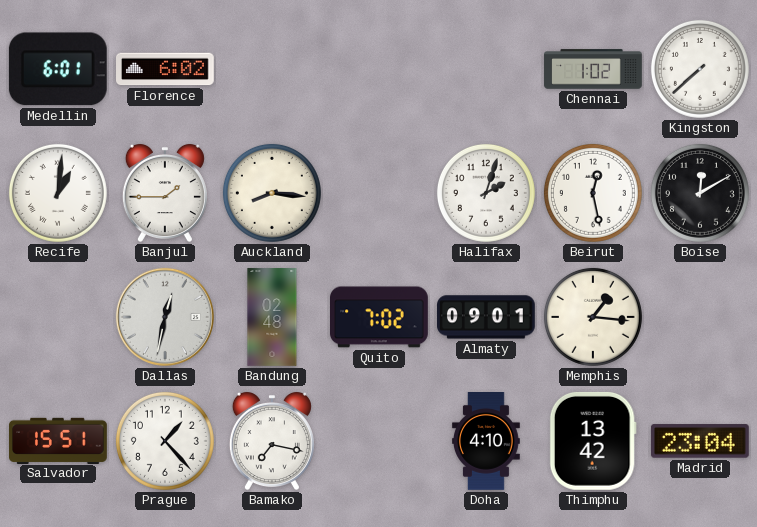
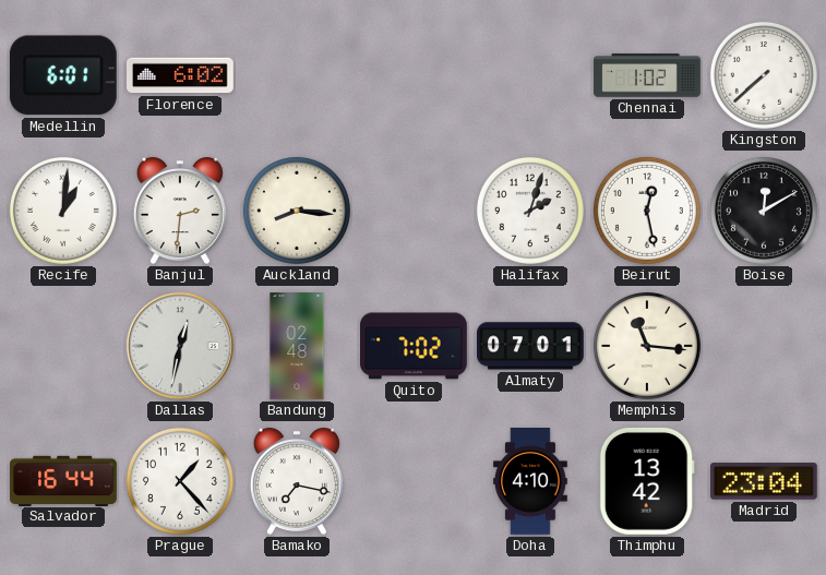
Banjul: 1:45 -> 2:31 (180, 211)
Almaty: 09:01 -> 07:01 (531, 346)
Memphis: 1:16 -> 11:16 (647, 346)
Salvador: 15:51 -> 16:44 (64, 480)
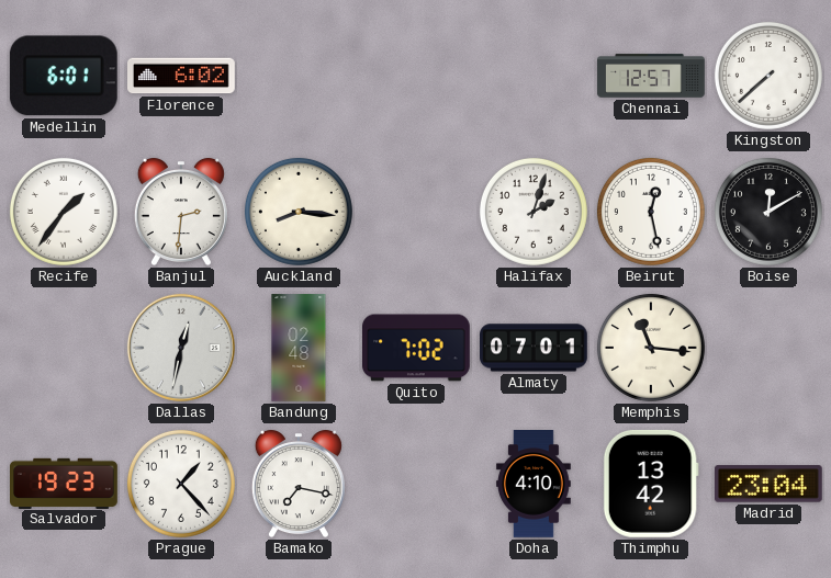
Chennai: 1:02 -> 12:57 (651, 76)
Recife: 1:01 -> 1:36 (64, 212)
Salvador: 16:44 -> 19:23 (65, 483)
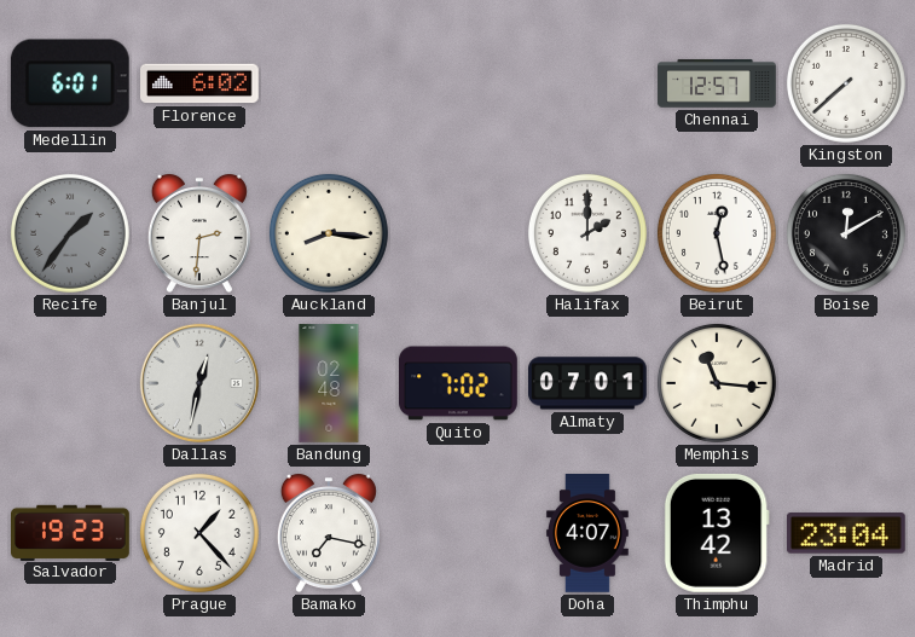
Recife dial: white -> grey (70, 233)
Halifax: 2:03 -> 2:00 (587, 233)
Doha: 4:10 -> 4:07 (587, 534)
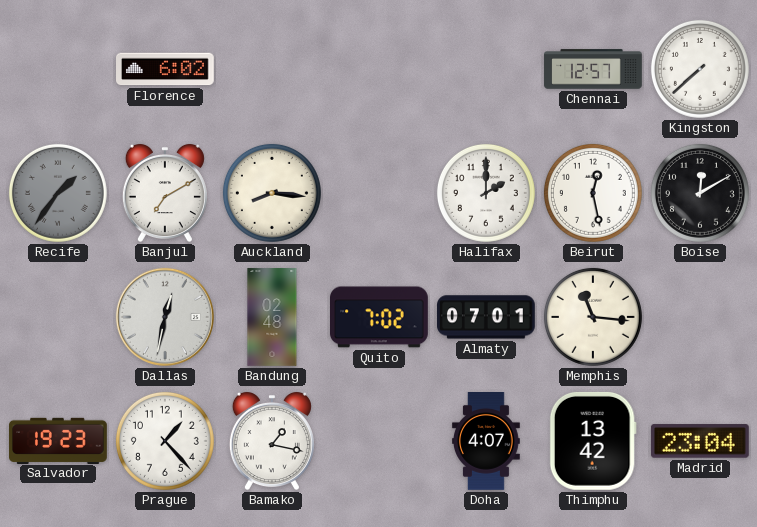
Medellin: 6:01 -> none (70, 83)
Banjul: 2:31 -> 7:10 (165, 193)
Bamako: 7:17 -> 1:17 (272, 441)
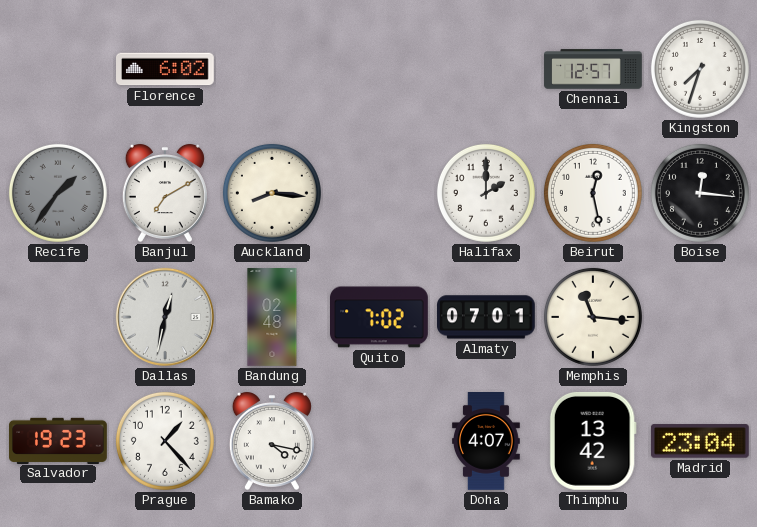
Kingston: 7:38 -> 7:33 (700, 69)
Boise: 12:10 -> 12:16 (700, 193)
Bamako: 1:17 -> 4:17 (272, 441)
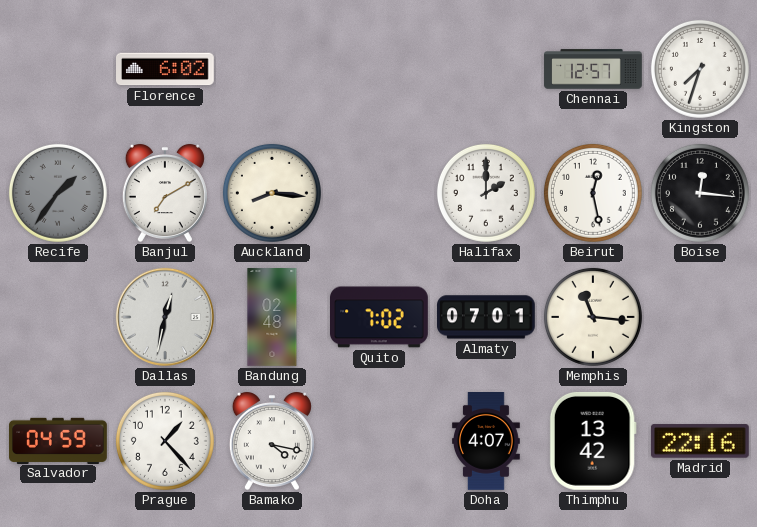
Salvador: 19:23 -> 04:59 (59, 440)
Madrid: 23:04 -> 22:16 (700, 441)
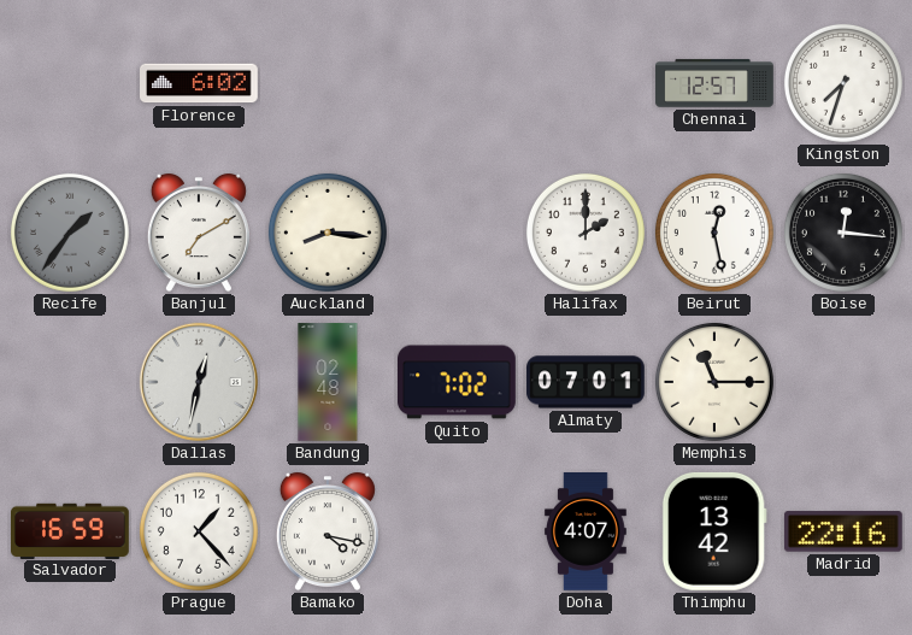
Memphis: 11:16 -> 11:15 (714, 382)
Salvador: 04:59 -> 16:59 (71, 530)
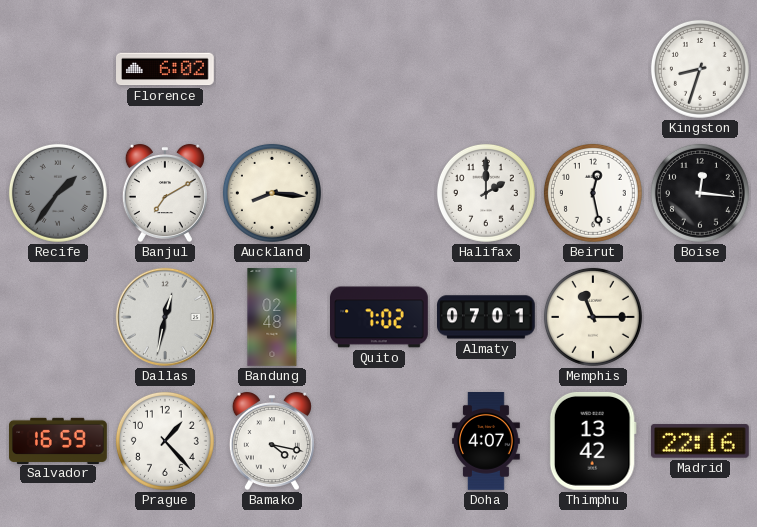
Chennai: 12:57 -> none (714, 83)
Kingston: 7:33 -> 8:33 (700, 69)
